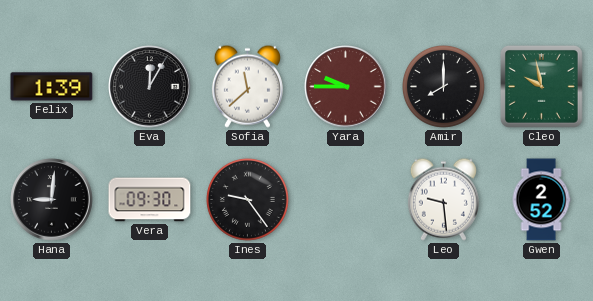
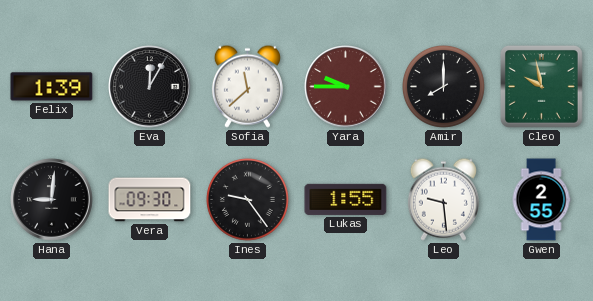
Lukas: none -> 1:55 (346, 199)
Gwen: 2:52 -> 2:55 (541, 200)
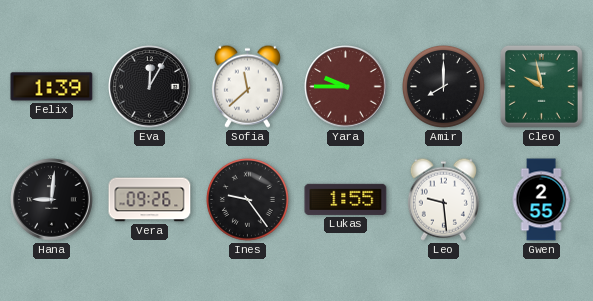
Vera: 09:30 -> 09:26 (150, 200)
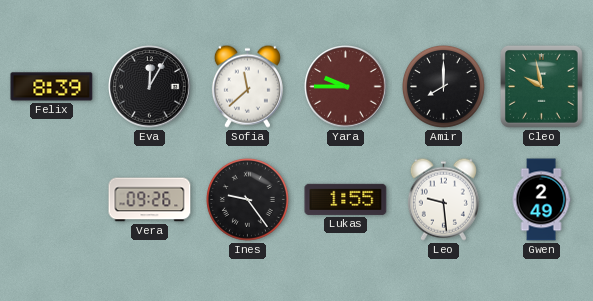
Felix: 1:39 -> 8:39 (52, 87)
Hana: 9:01 -> none (52, 200)
Gwen: 2:55 -> 2:49 (541, 200)
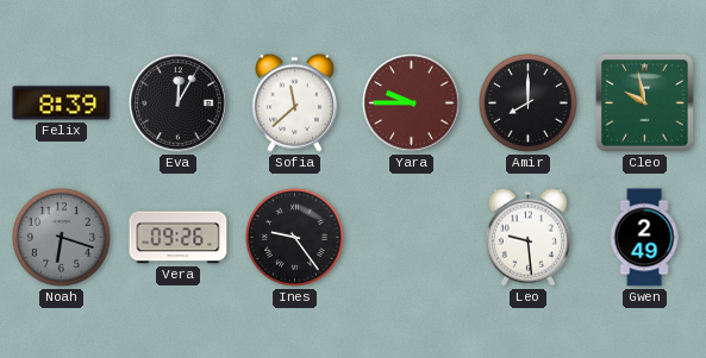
Noah: none -> 6:18 (61, 237)
Lukas: 1:55 -> none (346, 199)
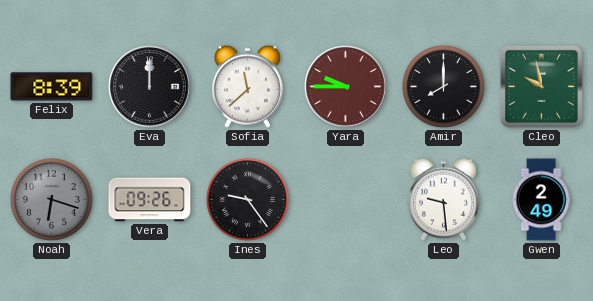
Eva: 12:05 -> 12:00 (150, 87)
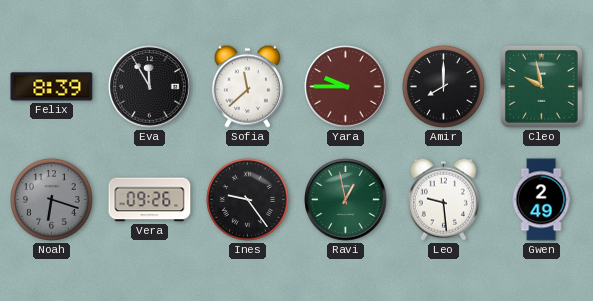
Eva: 12:00 -> 11:55 (150, 87)
Ravi: none -> 12:58 (346, 200)
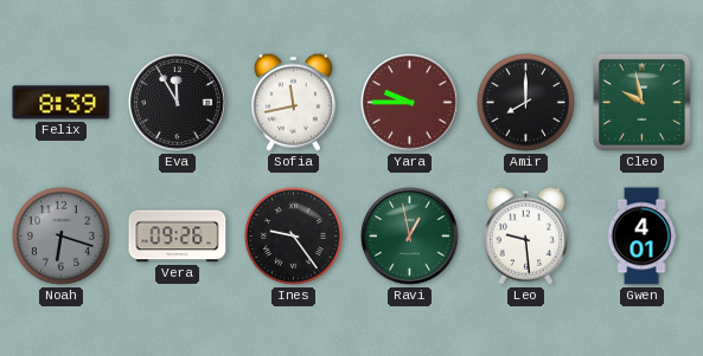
Sofia: 11:38 -> 11:43 (293, 102)
Gwen: 2:49 -> 4:01 (641, 237)
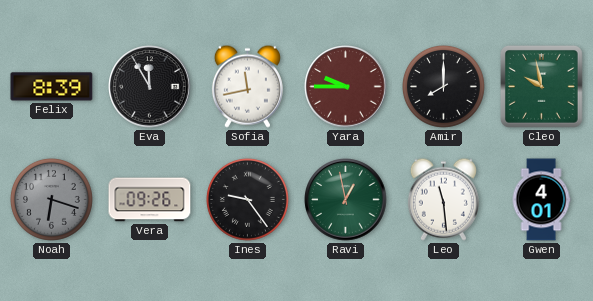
Leo: 9:29 -> 11:29 (443, 199)
